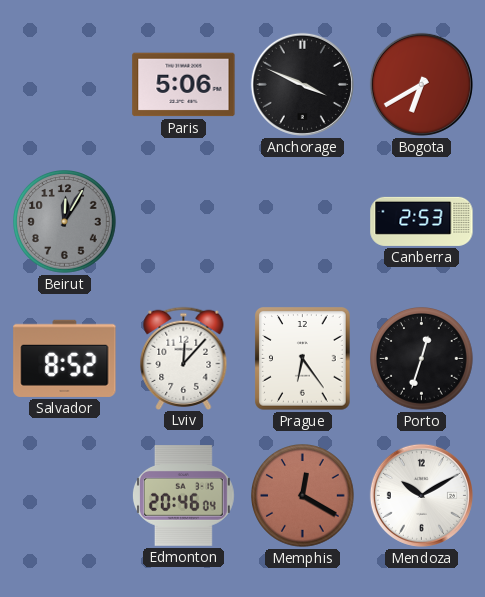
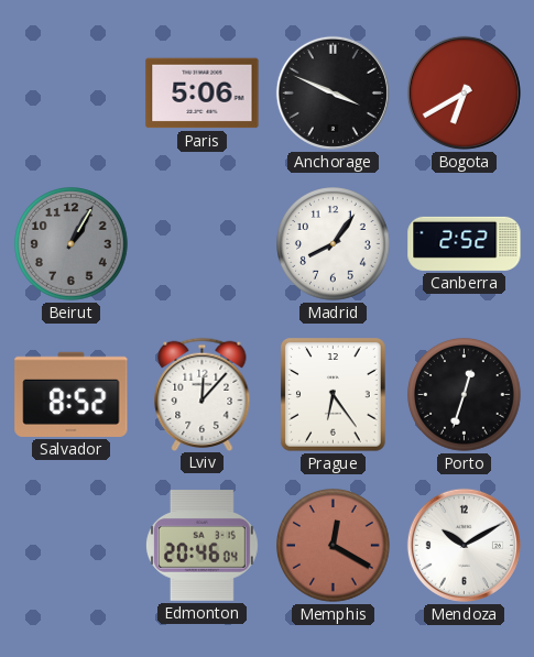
Beirut: 12:05 -> 1:05 (72, 244)
Madrid: none -> 8:06 (334, 244)
Canberra: 2:53 -> 2:52 (465, 243)
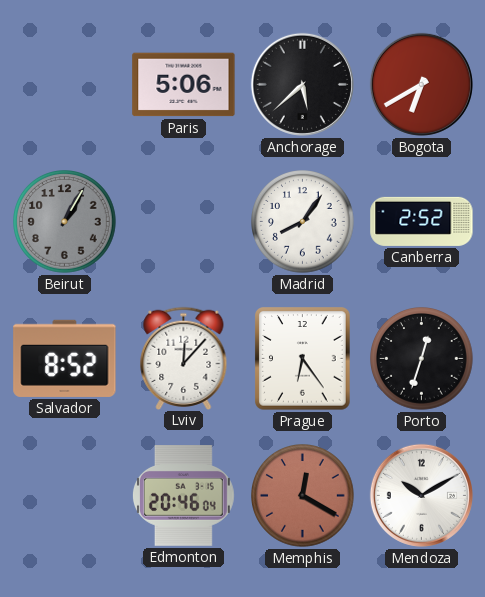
Anchorage: 3:49 -> 5:38 (302, 84)
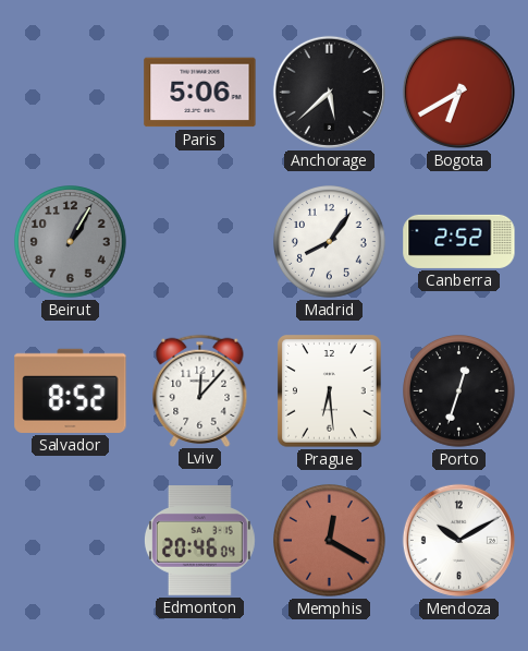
Prague: 6:24 -> 6:29 (330, 391)
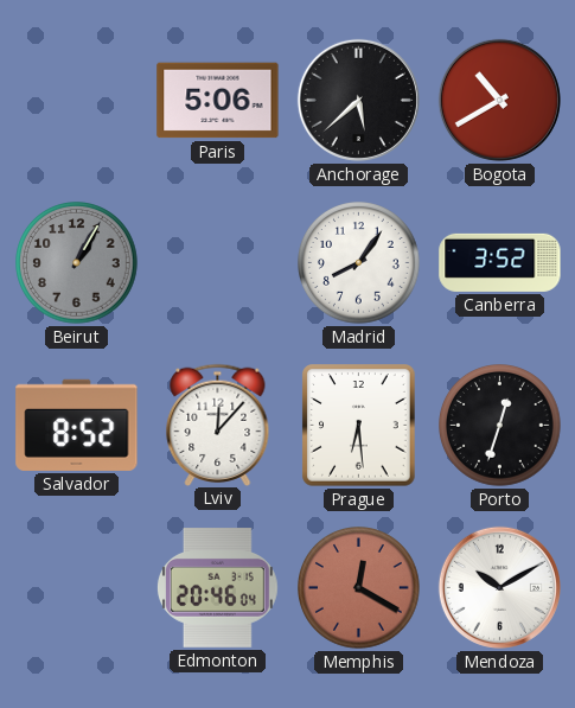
Bogota: 6:40 -> 10:40 (499, 100)
Canberra: 2:52 -> 3:52 (500, 262)
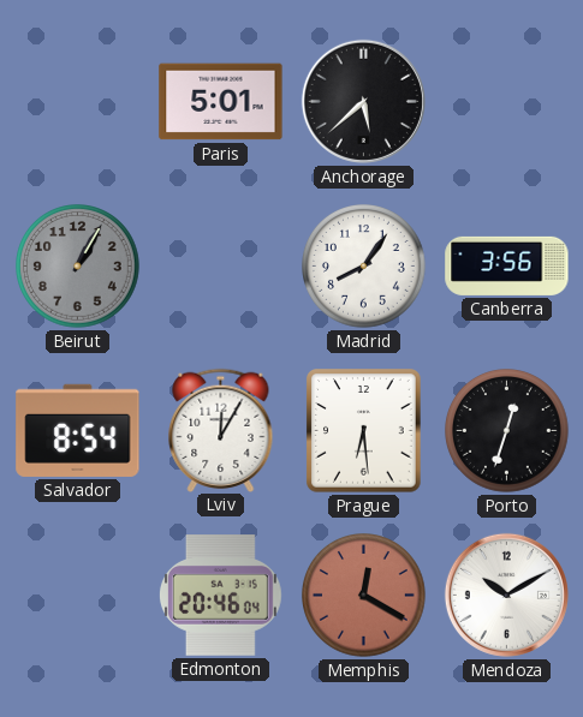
Paris: 5:06 -> 5:01 (221, 102)
Bogota: 10:40 -> none (499, 100)
Canberra: 3:52 -> 3:56 (507, 265)
Salvador: 8:52 -> 8:54 (78, 430)
Lviv: 12:07 -> 12:05 (221, 430)
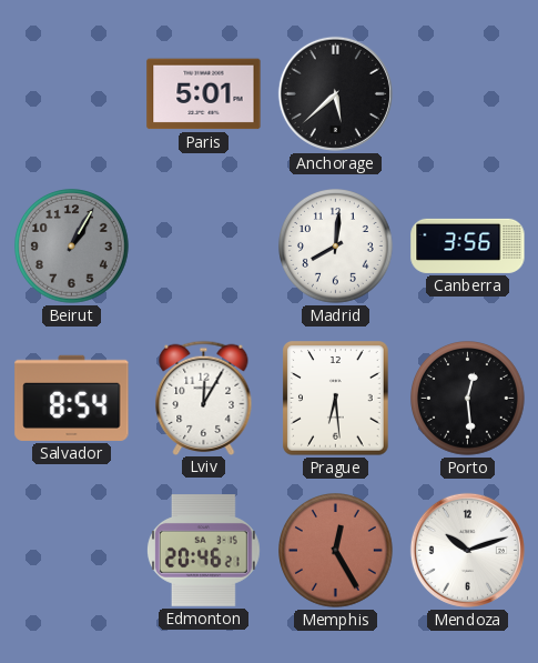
Madrid: 8:06 -> 8:01 (336, 247)
Porto: 12:33 -> 12:29 (468, 399)
Edmonton: 20:46:04 -> 20:46:21 (203, 551)
Memphis: 12:20 -> 12:25 (336, 551)
Mendoza: 10:10 -> 10:12 (467, 550)
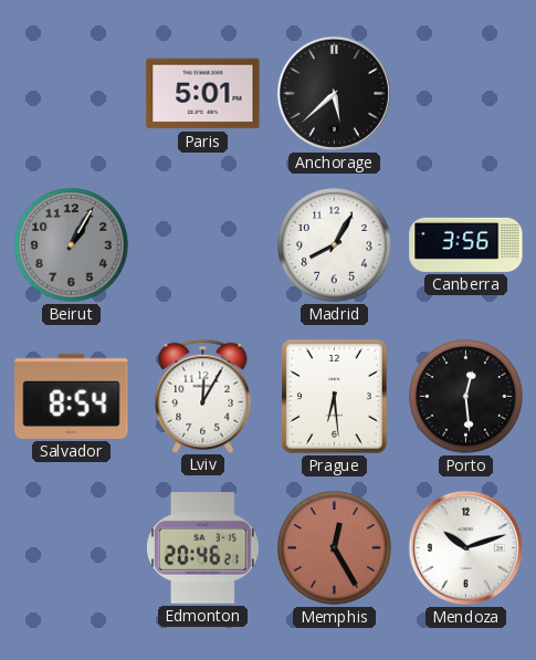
Madrid: 8:01 -> 8:05 (335, 245)
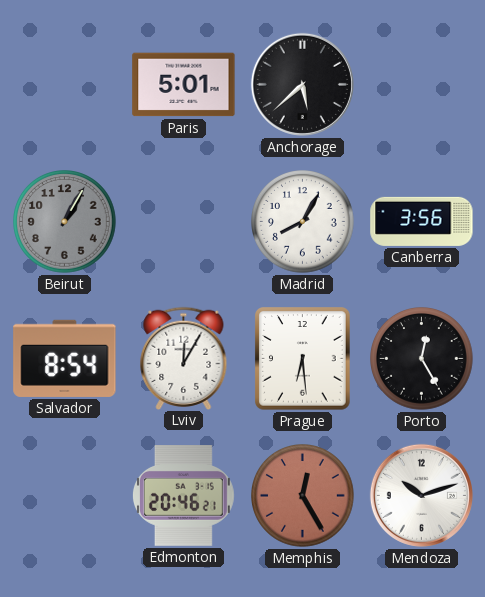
Porto: 12:29 -> 12:25 (422, 359)
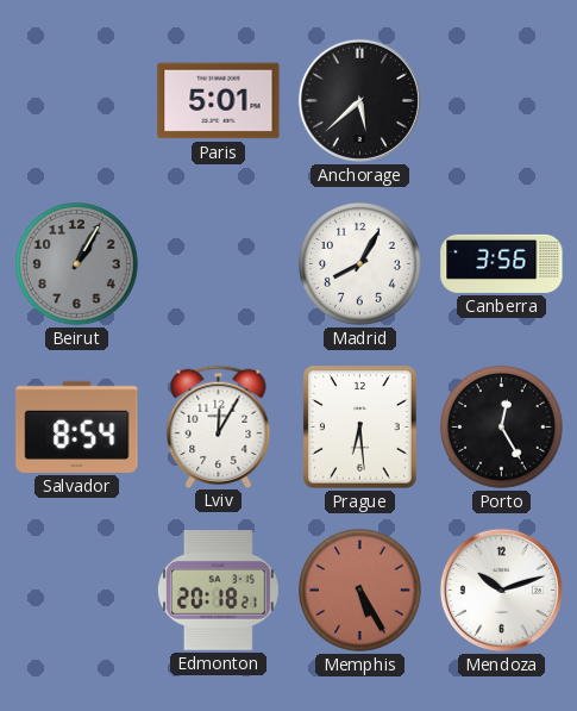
Edmonton: 20:46 -> 20:18 (218, 591)
Memphis: 12:25 -> 5:25 (360, 591)
